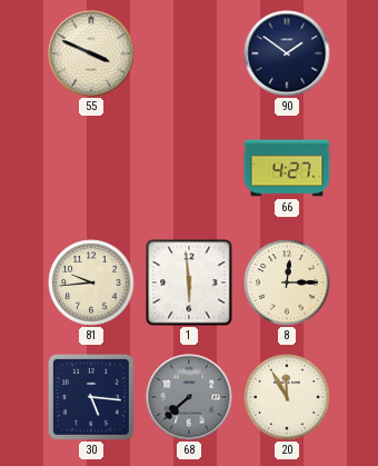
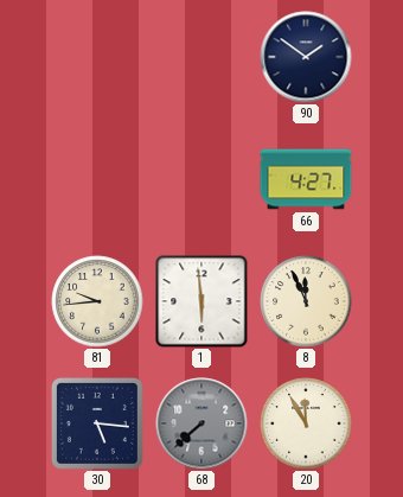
55: 3:49 -> none (91, 53)
8: 12:15 -> 11:56 (306, 301)
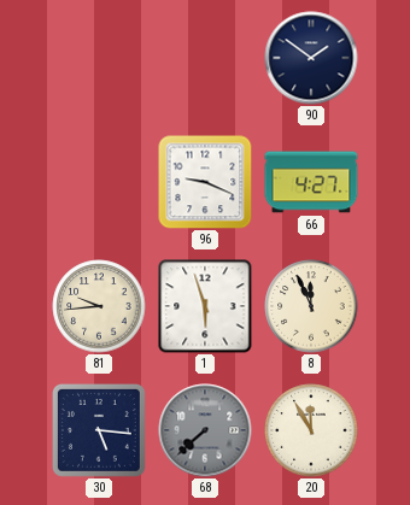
96: none -> 9:19 (205, 182)
1: 5:59 -> 5:57 (205, 306)
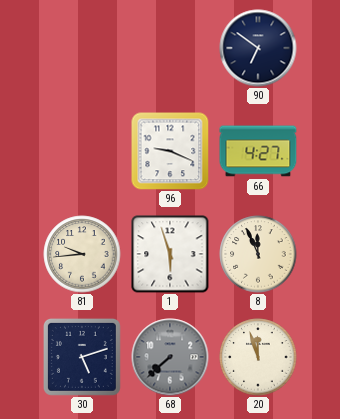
90: 1:51 -> 6:51 (258, 48)
30: 5:16 -> 5:12 (82, 357)
20: 11:55 -> 11:57 (258, 357)
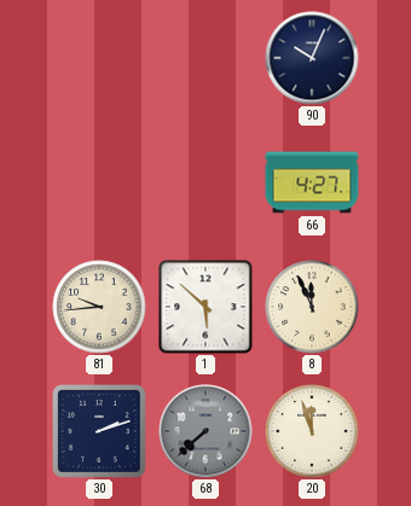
90: 6:51 -> 10:04 (312, 58)
96: 9:19 -> none (170, 151)
1: 5:57 -> 5:52 (205, 307)
30: 5:12 -> 2:12 (99, 431)
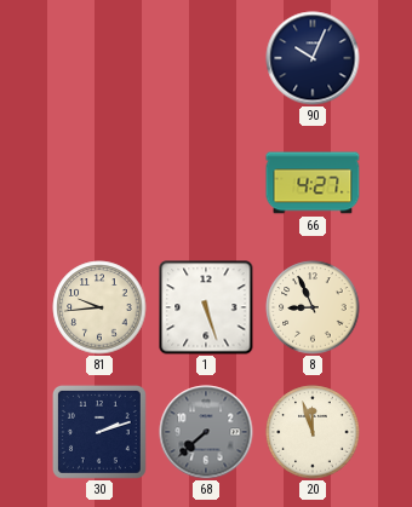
1: 5:52 -> 5:27 (206, 307)
8: 11:56 -> 8:56 (313, 307)
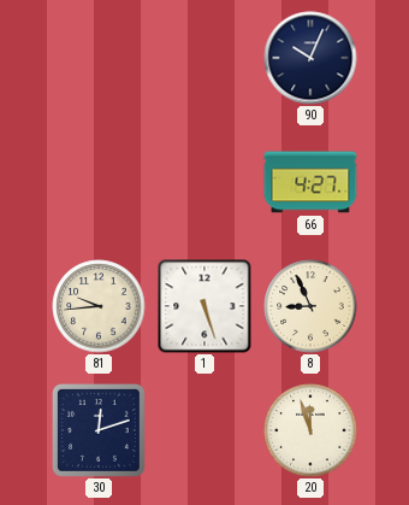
30: 2:12 -> 12:12 (99, 430)
68: 7:38 -> none (206, 432)
